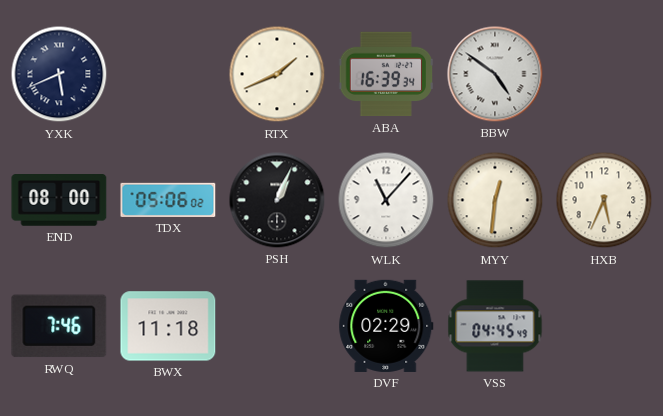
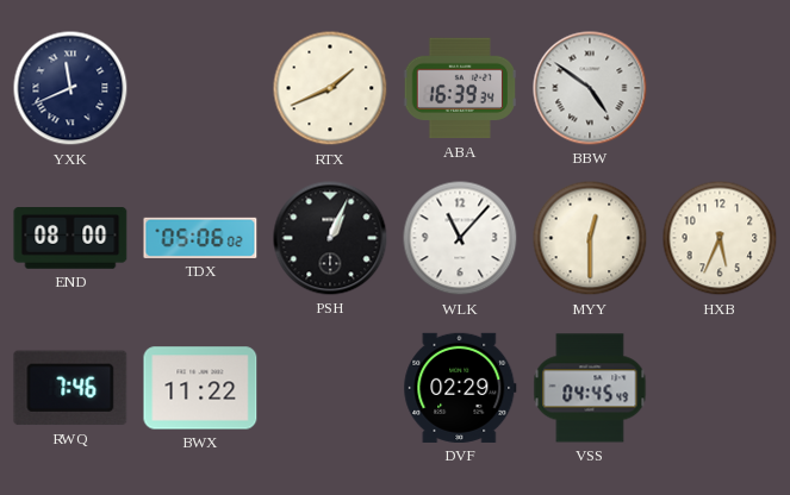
YXK: 5:41 -> 11:41 (70, 88)
MYY: 12:31 -> 12:30 (590, 238)
BWX: 11:18 -> 11:22 (200, 388)
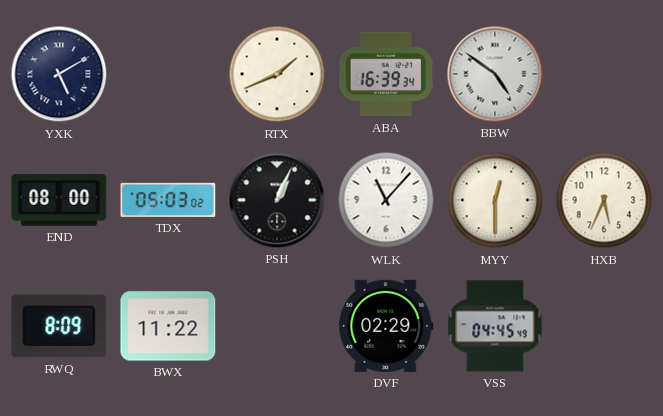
YXK: 11:41 -> 5:10 (59, 74)
TDX: 05:06 -> 05:03 (168, 200)
RWQ: 7:46 -> 8:09 (59, 326)
